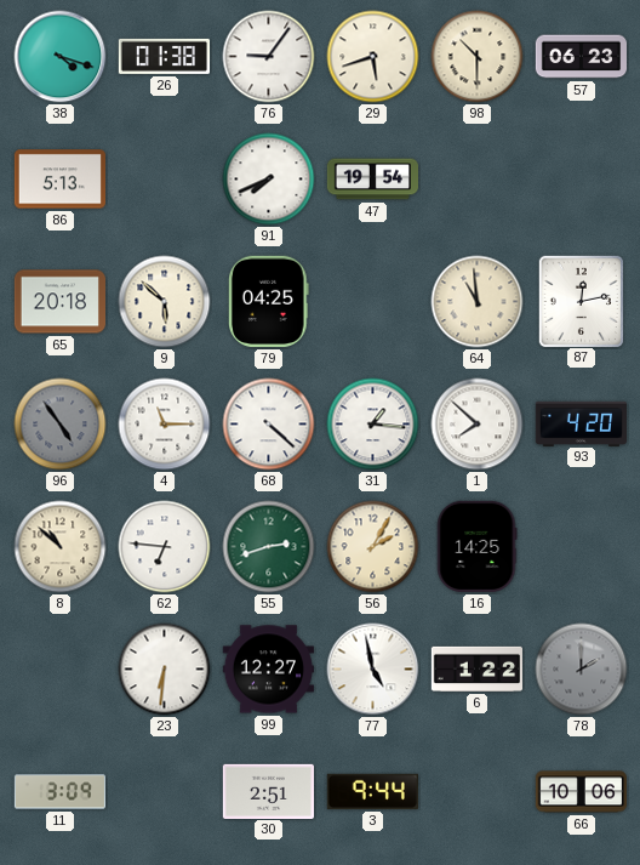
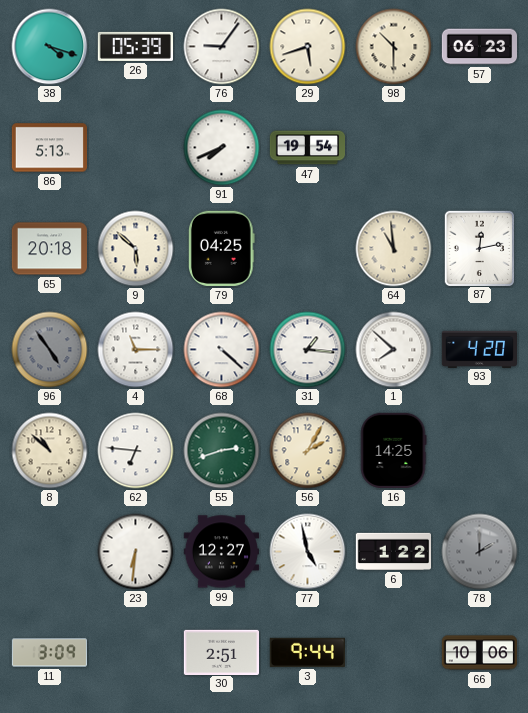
26: 01:38 -> 05:39 (135, 46)
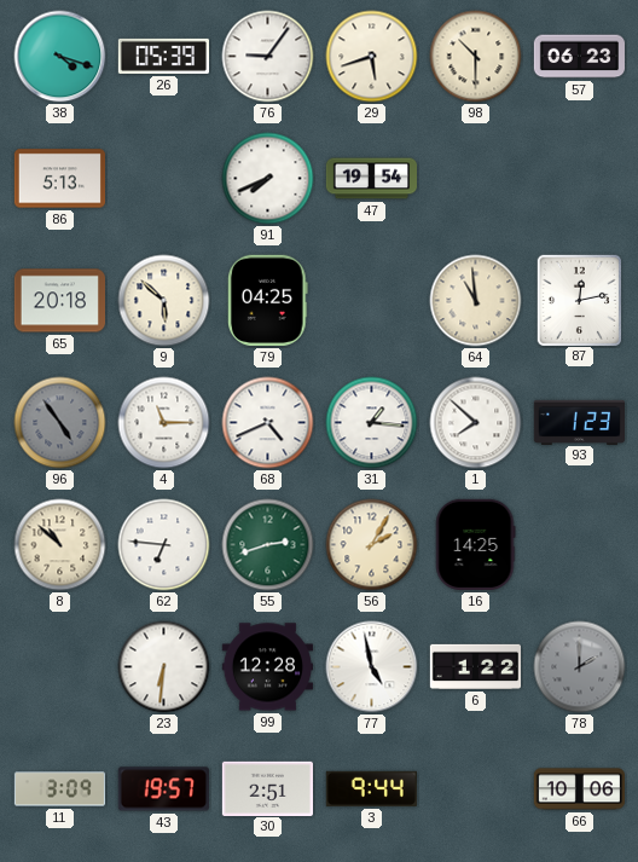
68: 4:22 -> 4:41 (268, 423)
93: 4:20 -> 1:23 (579, 422)
99: 12:27 -> 12:28 (267, 667)
43: none -> 19:57 (163, 789)
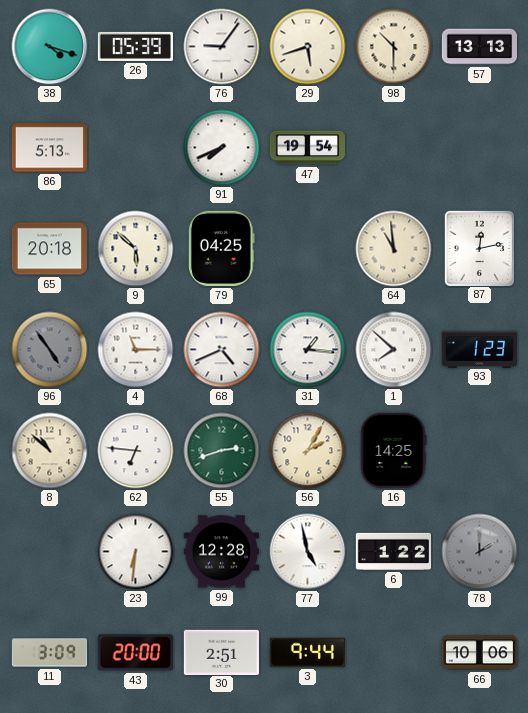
57: 06:23 -> 13:13 (479, 47)
43: 19:57 -> 20:00 (135, 653)
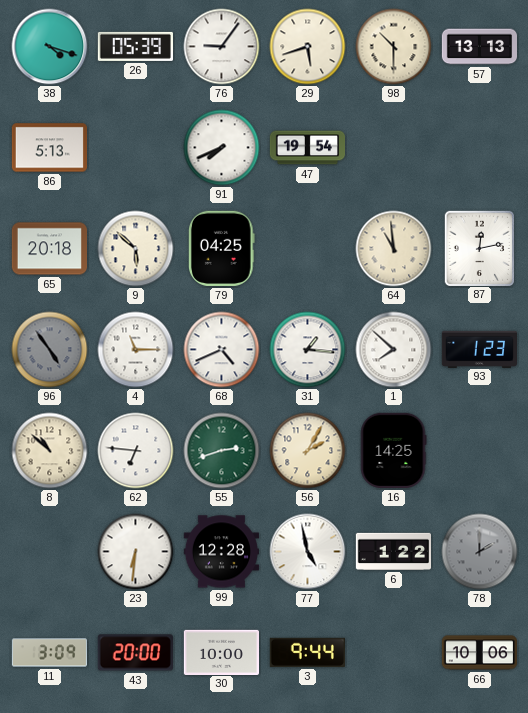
30: 2:51 -> 10:00 (221, 652)
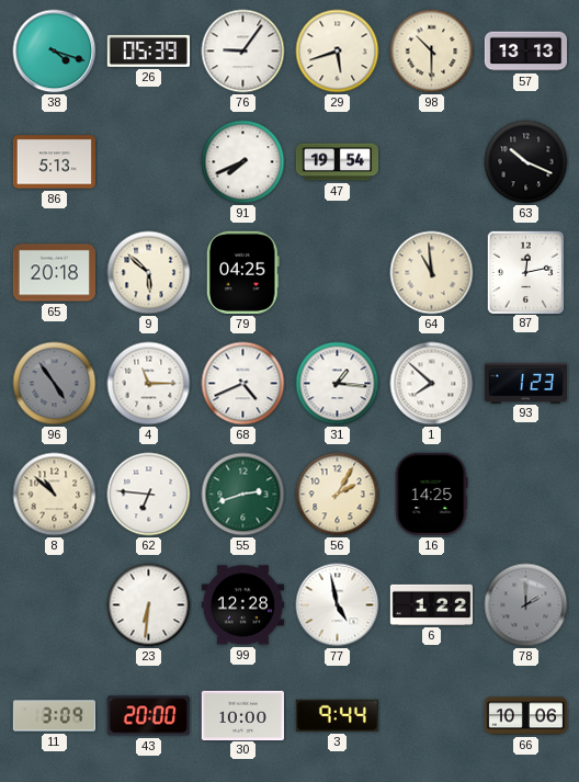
63: none -> 10:19 (526, 162)
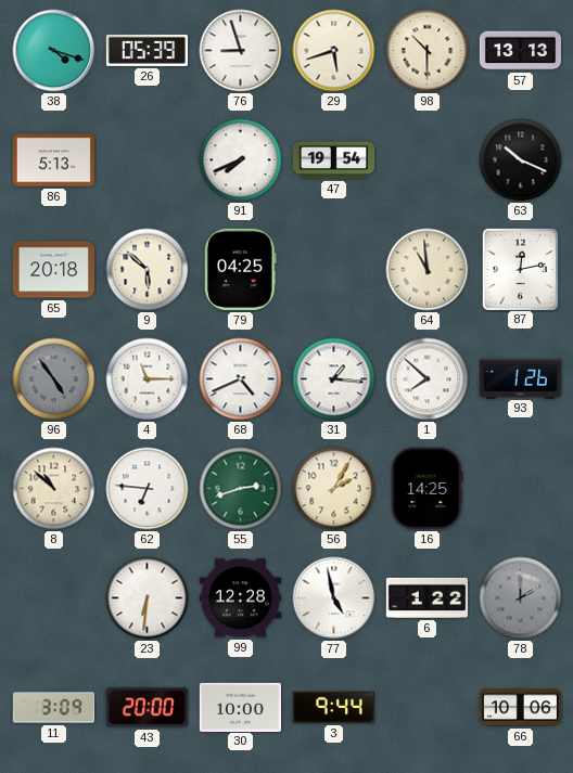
76: 9:06 -> 8:57 (241, 51)
93: 1:23 -> 1:26 (520, 378)
